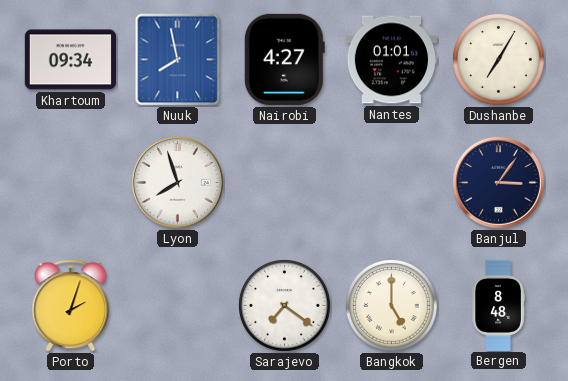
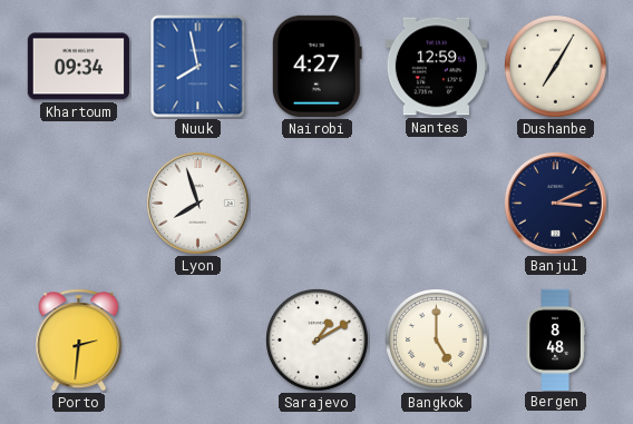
Nantes: 01:01 -> 12:59 (436, 67)
Banjul: 3:06 -> 3:11 (555, 203)
Porto: 2:03 -> 2:31 (79, 341)
Sarajevo: 7:21 -> 1:10 (318, 341)
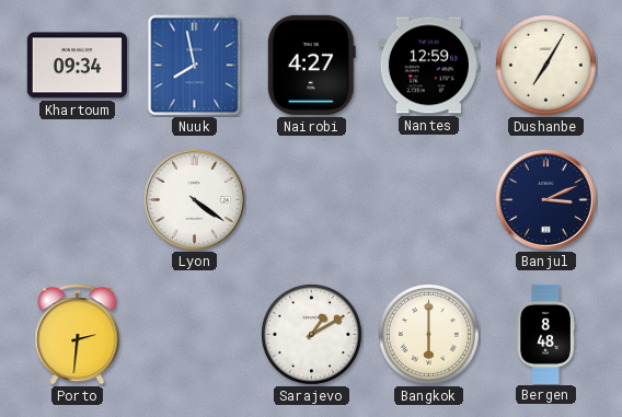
Lyon: 7:57 -> 4:21 (194, 199)
Bangkok: 5:00 -> 6:00 (429, 335)
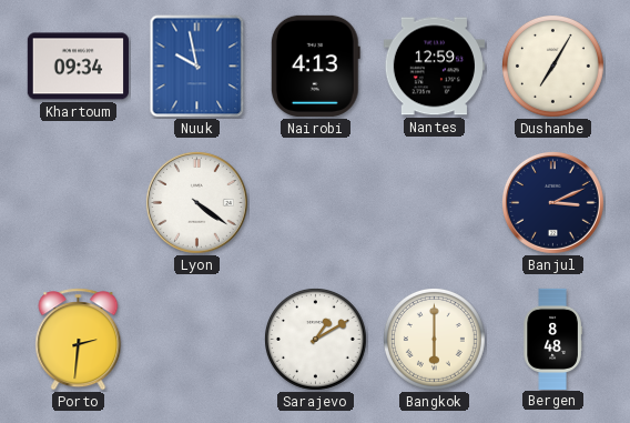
Nuuk: 7:58 -> 9:58 (197, 67)
Nairobi: 4:27 -> 4:13 (315, 66)
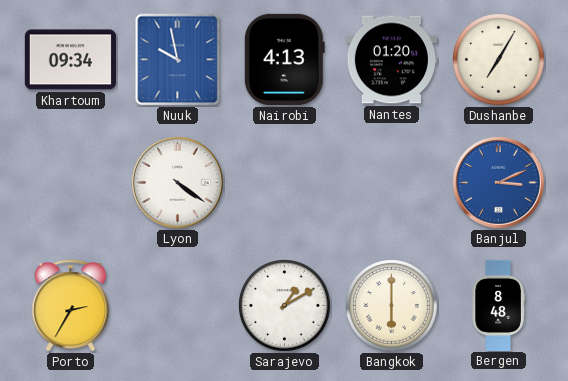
Nantes: 12:59 -> 01:20 (391, 60)
Banjul dial: navy -> blue (498, 182)
Porto: 2:31 -> 2:35 (71, 306)
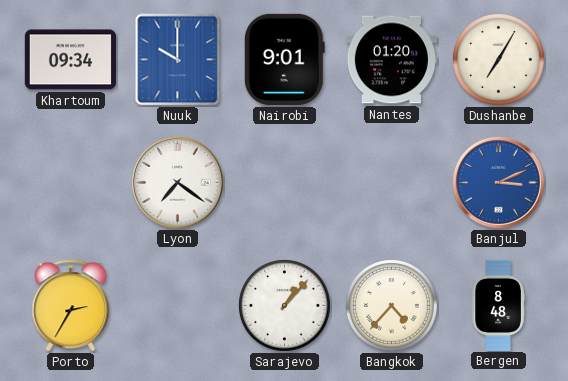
Nuuk: 9:58 -> 10:00 (178, 60)
Nairobi: 4:13 -> 9:01 (284, 59)
Lyon: 4:21 -> 7:21 (177, 182)
Sarajevo: 1:10 -> 1:07 (285, 306)
Bangkok: 6:00 -> 4:37 (392, 306)
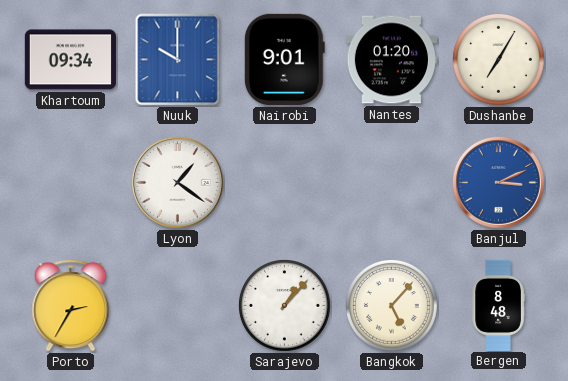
Lyon: 7:21 -> 1:21 (177, 182)
Bangkok: 4:37 -> 5:07 (392, 306)
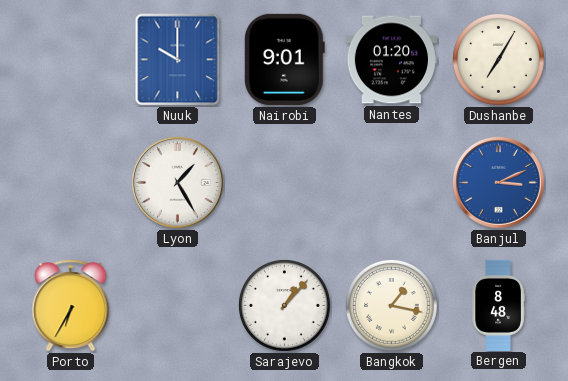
Khartoum: 09:34 -> none (70, 60)
Lyon: 1:21 -> 1:25 (177, 182)
Porto: 2:35 -> 6:35 (71, 306)
Bangkok: 5:07 -> 1:17 (392, 306)
